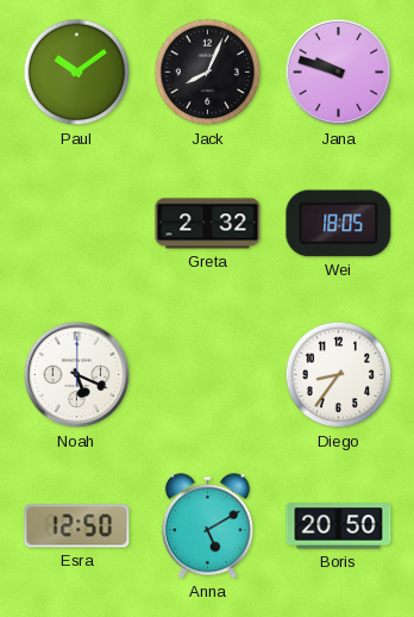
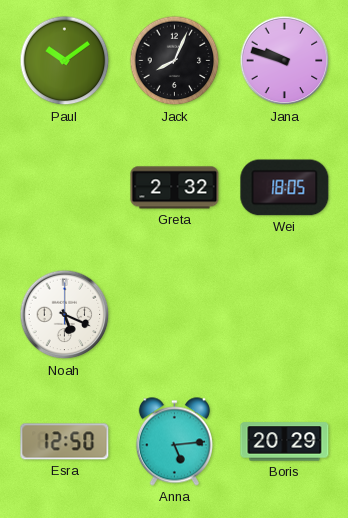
Diego: 8:36 -> none (339, 375)
Anna: 5:10 -> 5:14 (174, 442)
Boris: 20:50 -> 20:29 (285, 442)
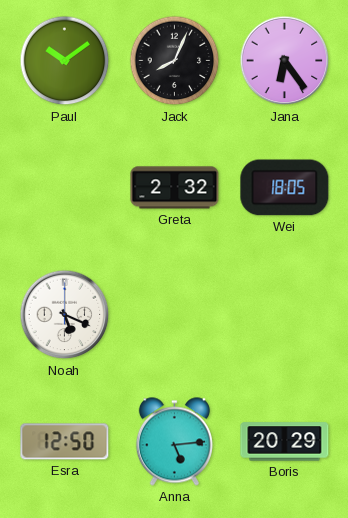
Jana: 9:48 -> 6:24 (285, 61)
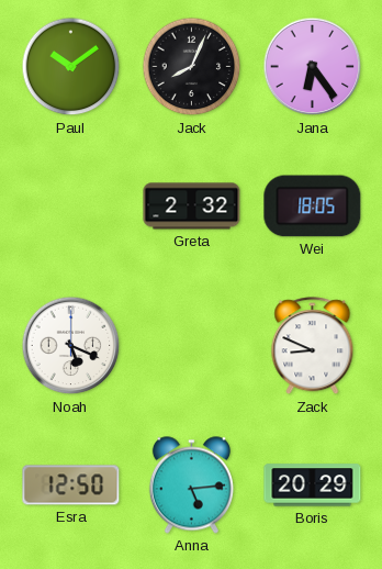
Zack: none -> 8:49 (313, 346)
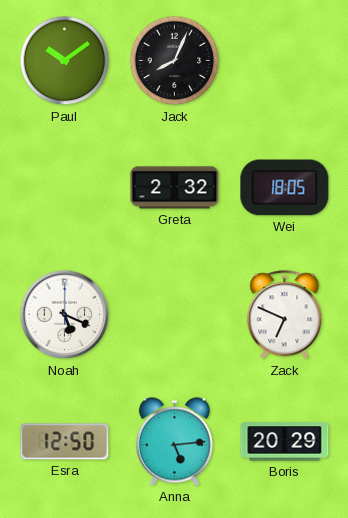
Jana: 6:24 -> none (313, 67)
Zack: 8:49 -> 6:49 (285, 315)
